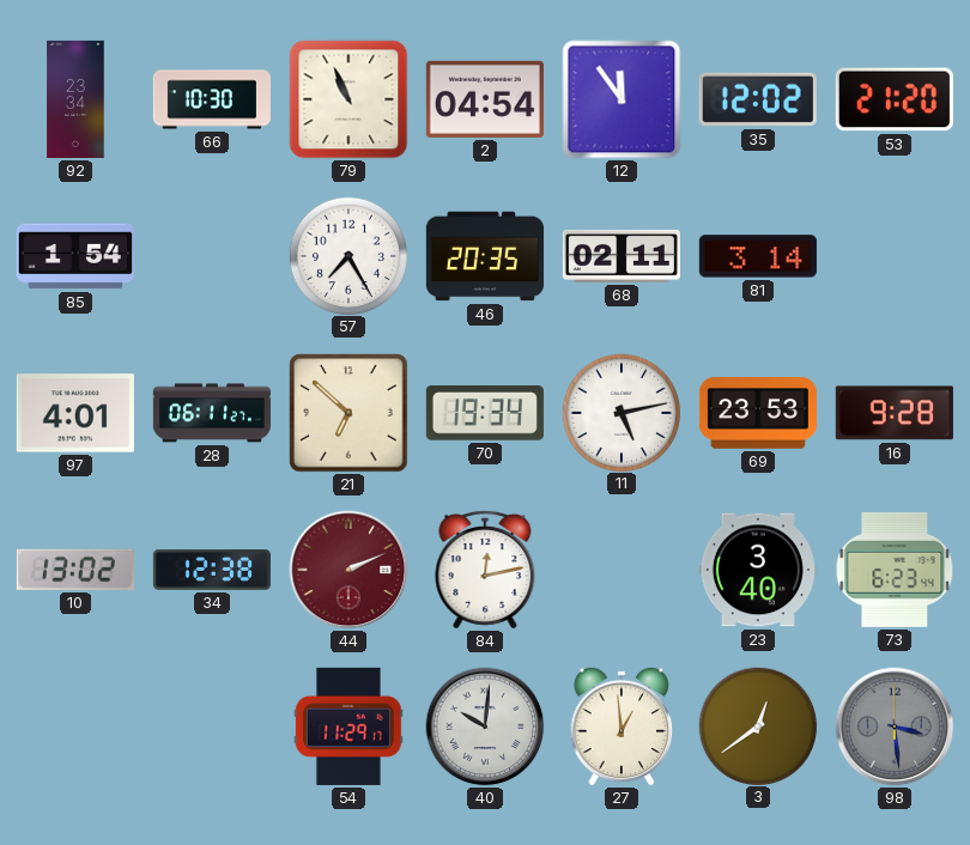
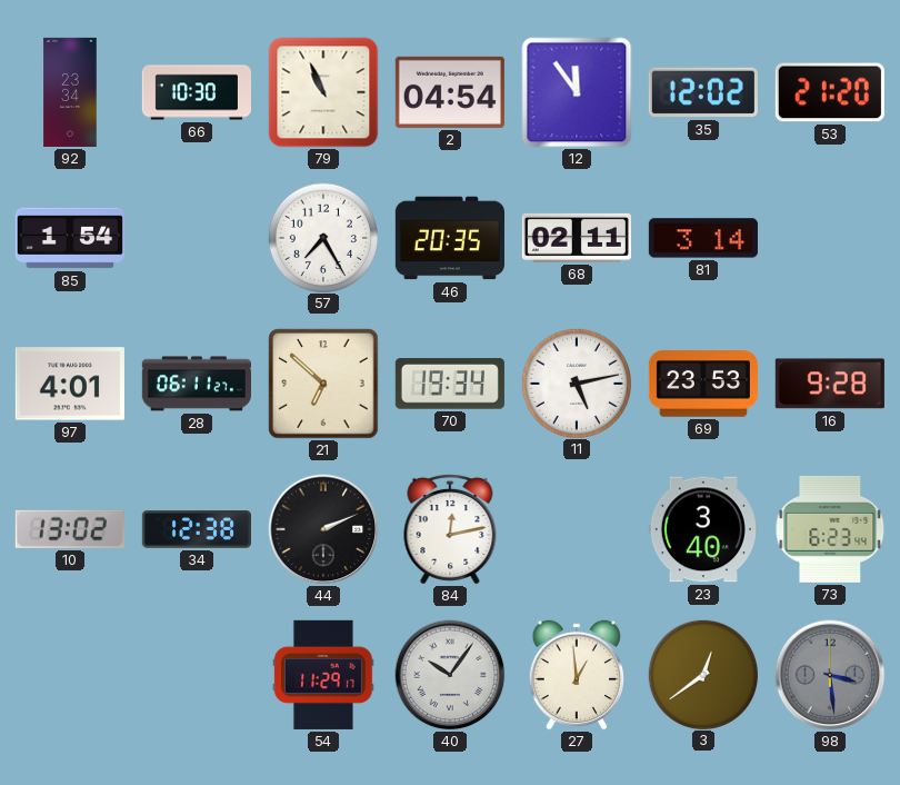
44 dial: burgundy -> black (323, 529)
40: 10:01 -> 10:06 (450, 675)
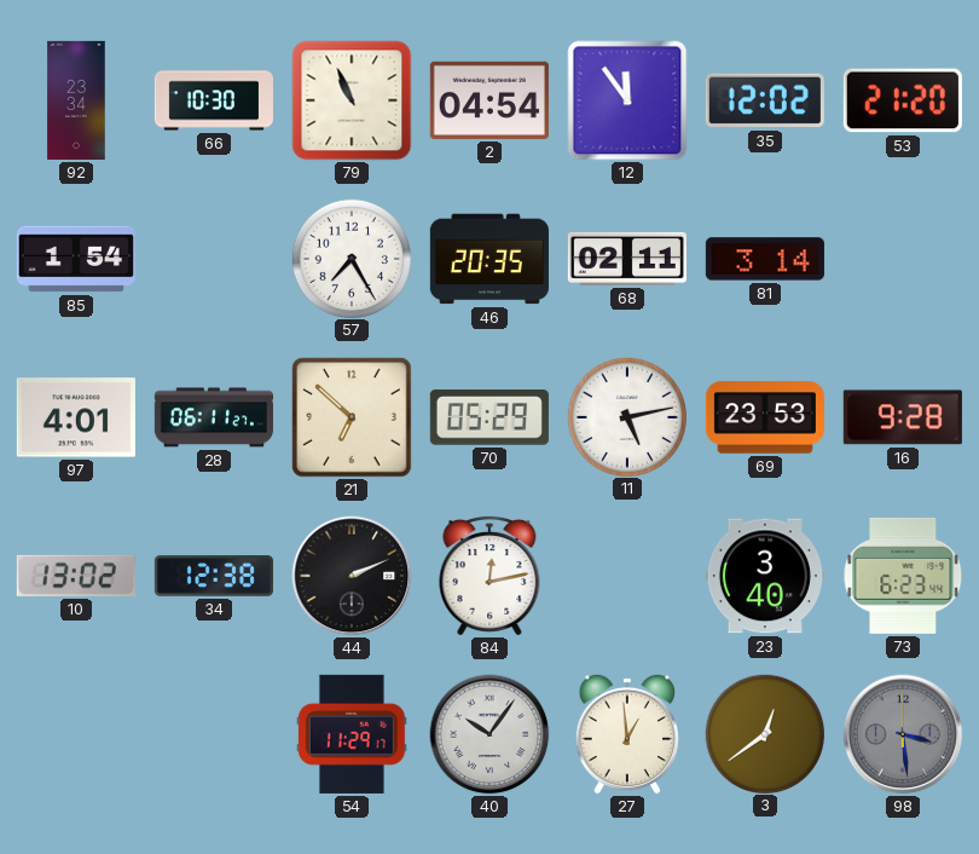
70: 19:34 -> 05:29 (489, 417)
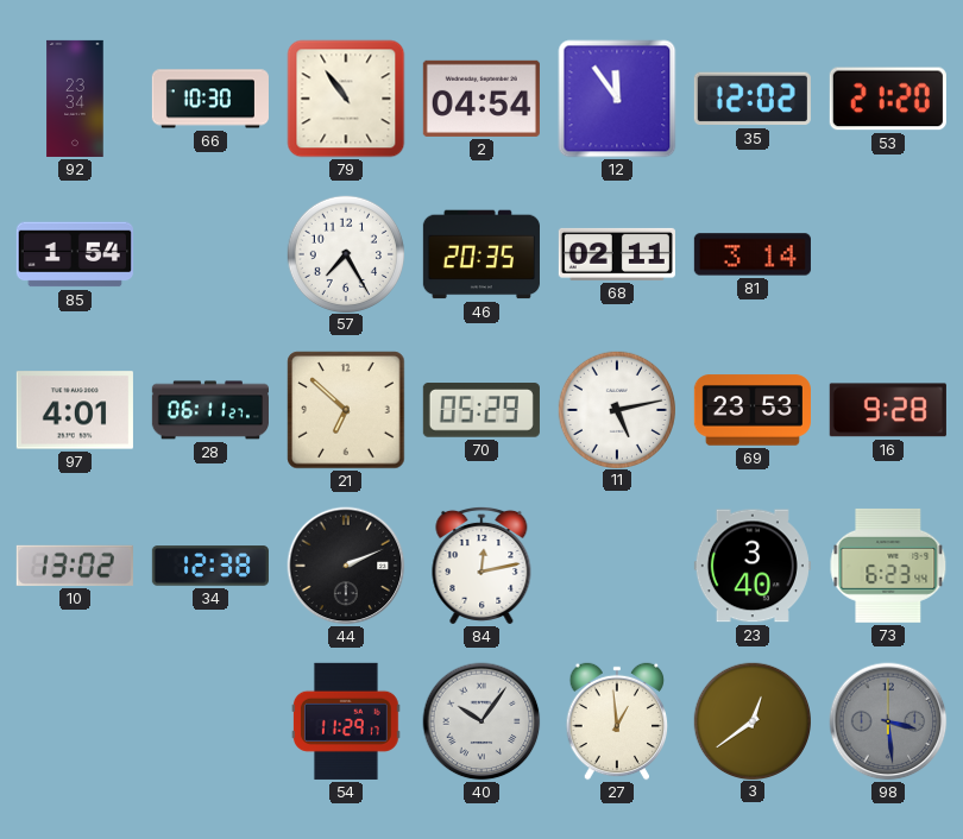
79: 10:56 -> 10:54 (346, 99)
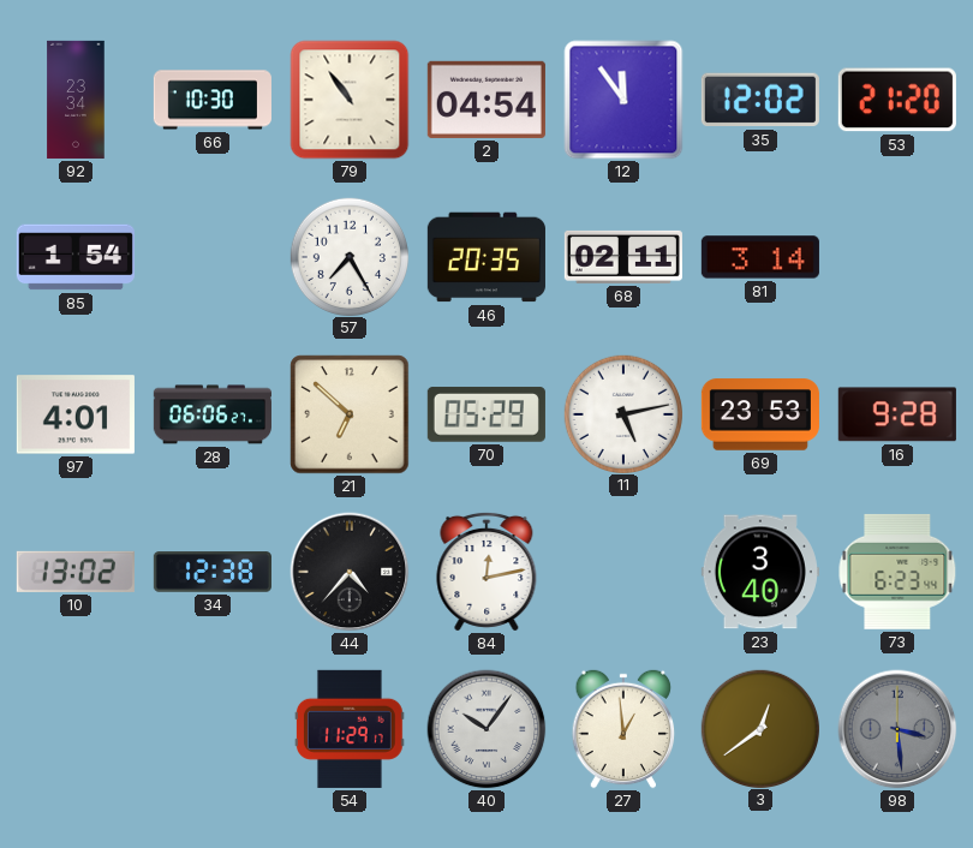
28: 06:11 -> 06:06 (213, 414)
44: 2:11 -> 4:37 (350, 572)
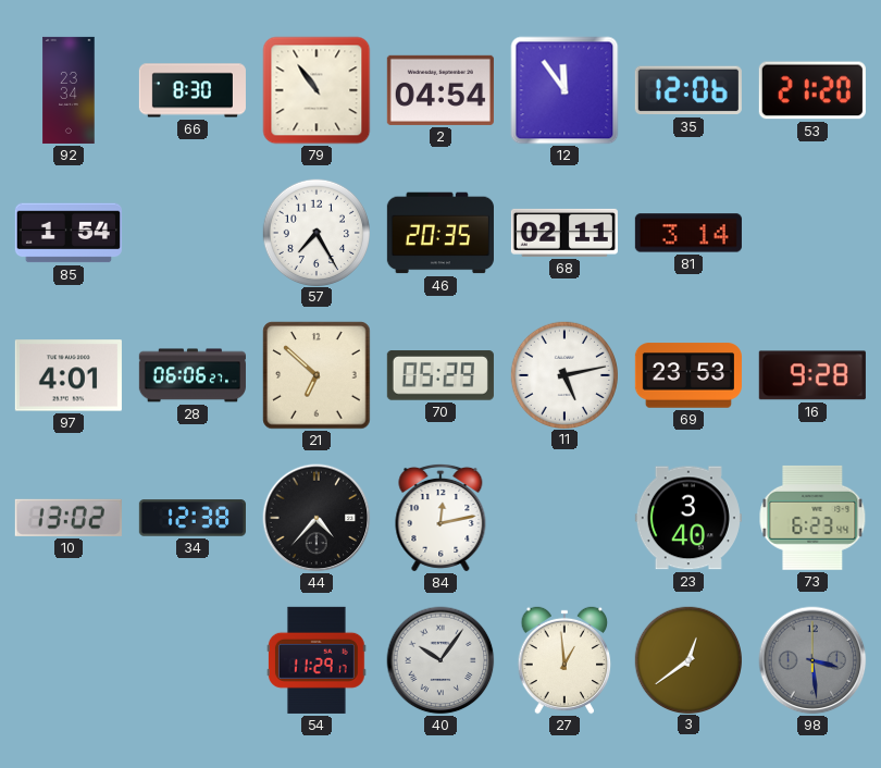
66: 10:30 -> 8:30 (193, 90)
35: 12:02 -> 12:06 (688, 90)
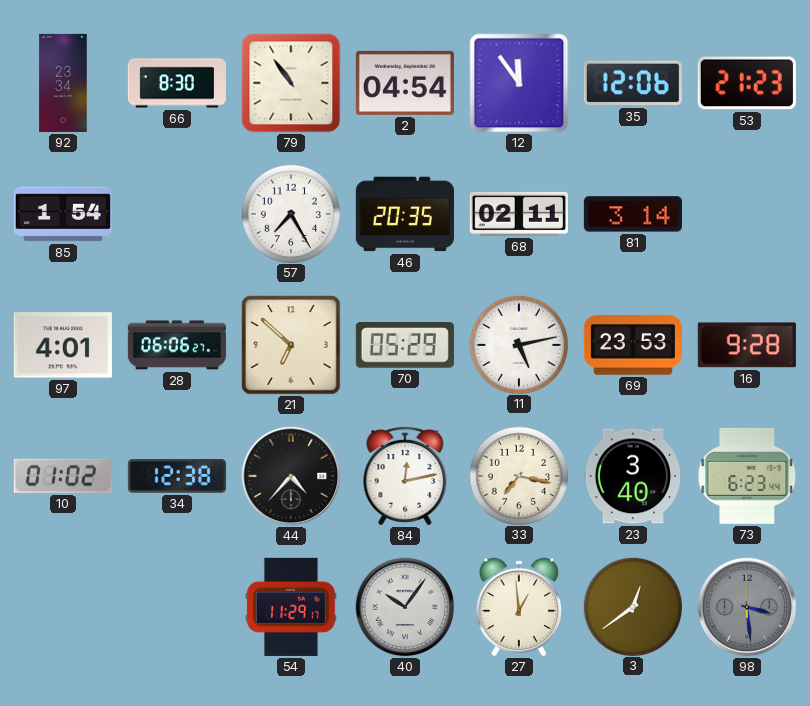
53: 21:20 -> 21:23 (747, 83)
10: 13:02 -> 01:02 (63, 476)
33: none -> 7:17 (518, 475)
